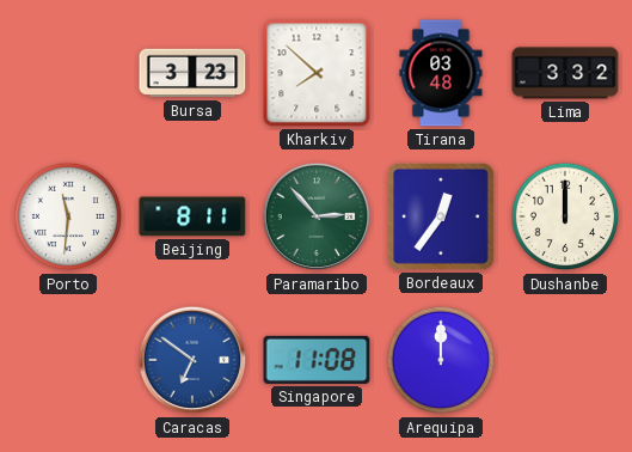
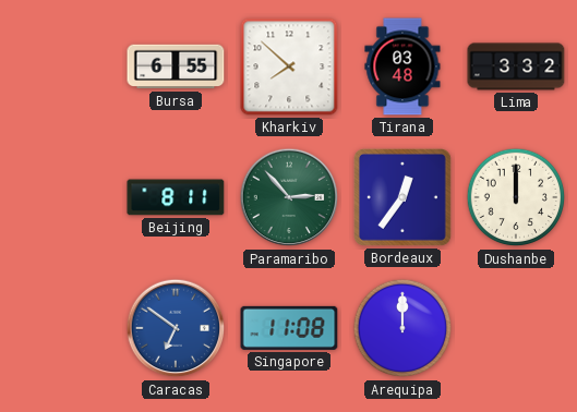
Bursa: 3:23 -> 6:55 (176, 66)
Porto: 11:31 -> none (68, 216)
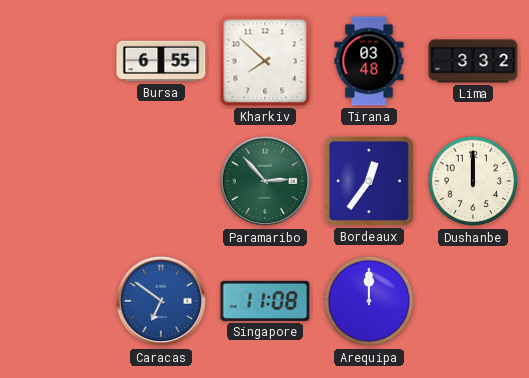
Beijing: 8:11 -> none (176, 197)
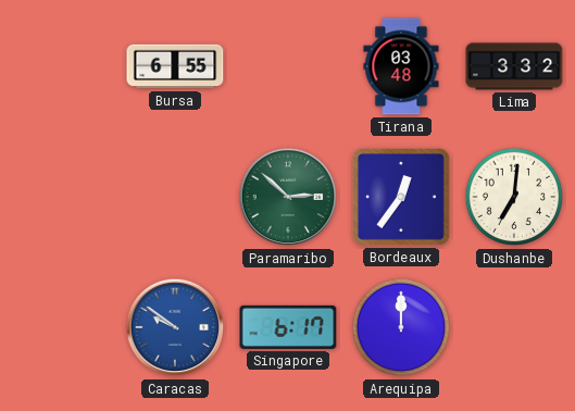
Kharkiv: 7:52 -> none (265, 61)
Paramaribo: 2:53 -> 2:52 (288, 197)
Dushanbe: 12:00 -> 7:01 (514, 197)
Caracas: 6:51 -> 9:51 (175, 327)
Singapore: 11:08 -> 6:17 (288, 327)
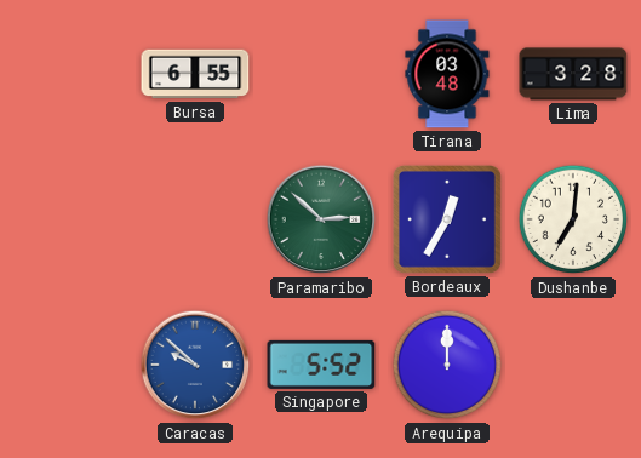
Lima: 3:32 -> 3:28 (573, 74)
Bordeaux: 12:36 -> 12:35 (448, 221)
Caracas: 9:51 -> 9:52 (195, 365)
Singapore: 6:17 -> 5:52 (321, 365)
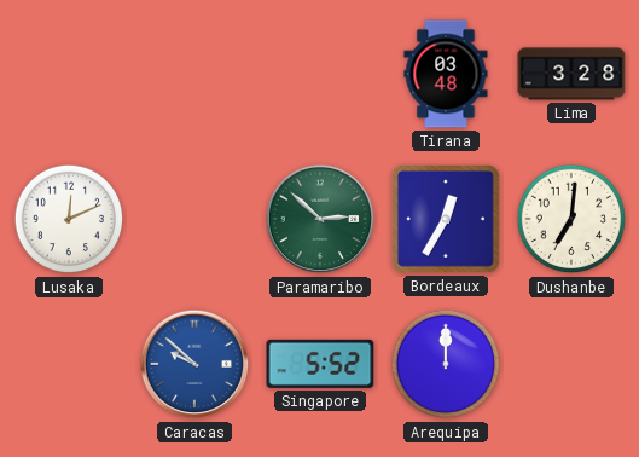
Bursa: 6:55 -> none (195, 74)
Lusaka: none -> 12:11 (69, 219)
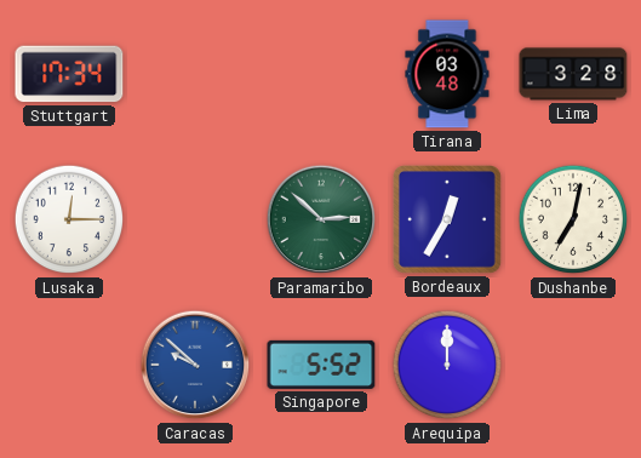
Stuttgart: none -> 17:34 (69, 74)
Lusaka: 12:11 -> 12:15 (69, 219)
Dushanbe: 7:01 -> 7:02 (573, 219)
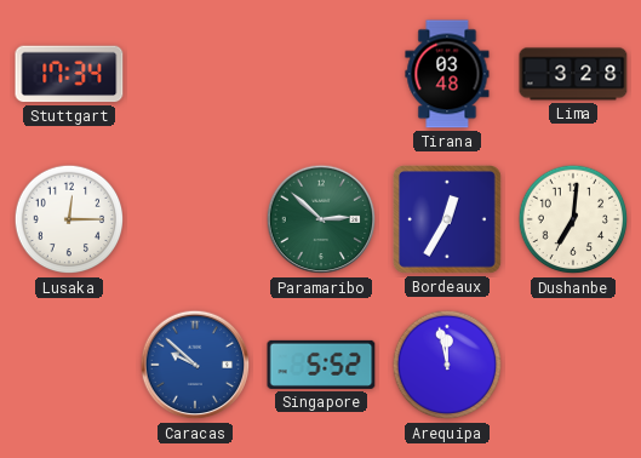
Dushanbe: 7:02 -> 7:01 (573, 219)
Arequipa: 12:00 -> 11:58 (447, 365)
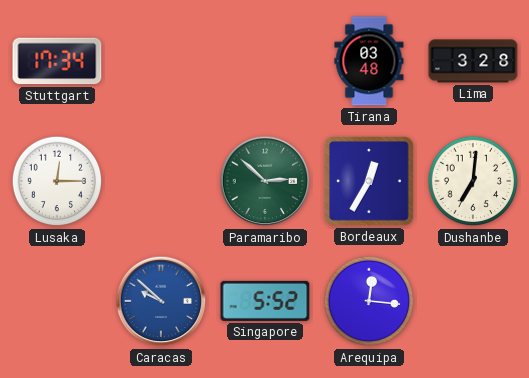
Arequipa: 11:58 -> 12:16 (369, 301)
